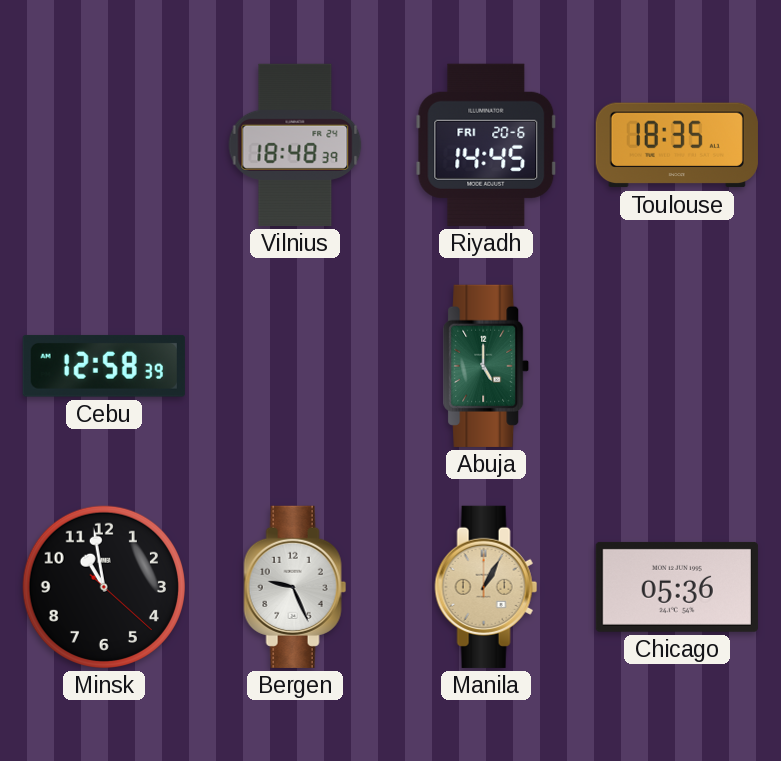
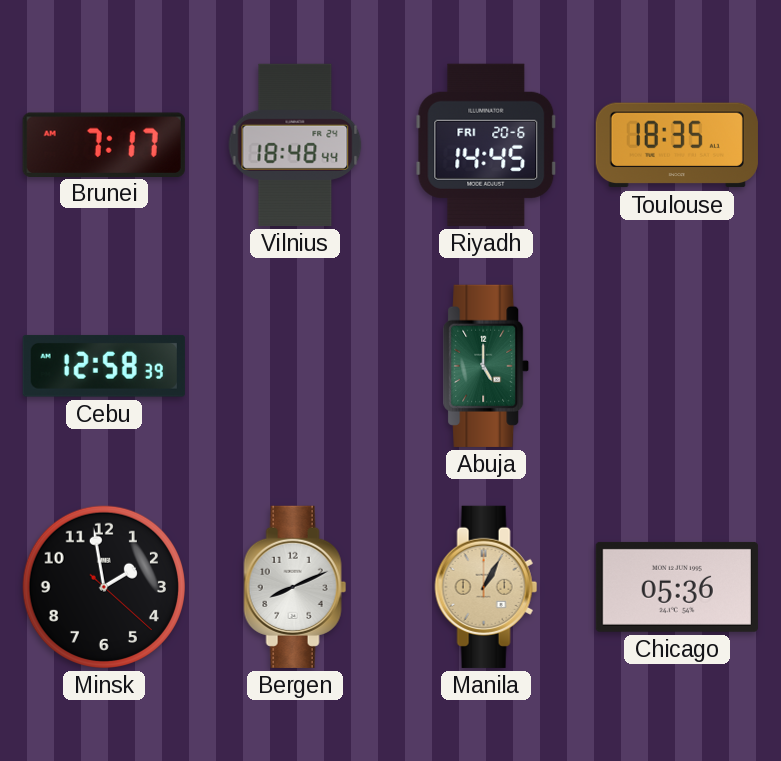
Brunei: none -> 7:17 (104, 144)
Vilnius: 18:48:39 -> 18:48:44 (295, 145)
Minsk: 10:58 -> 1:58 (104, 587)
Bergen: 9:26 -> 8:11 (295, 587)
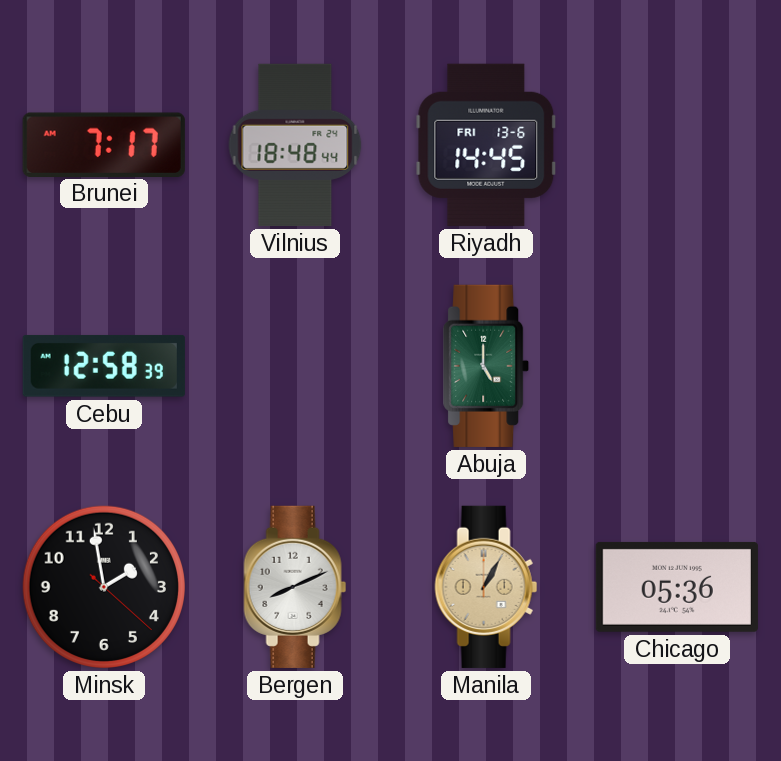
Riyadh date: FRI 20-6 -> FRI 13-6 (486, 145)
Toulouse: 18:35 -> none (677, 145)
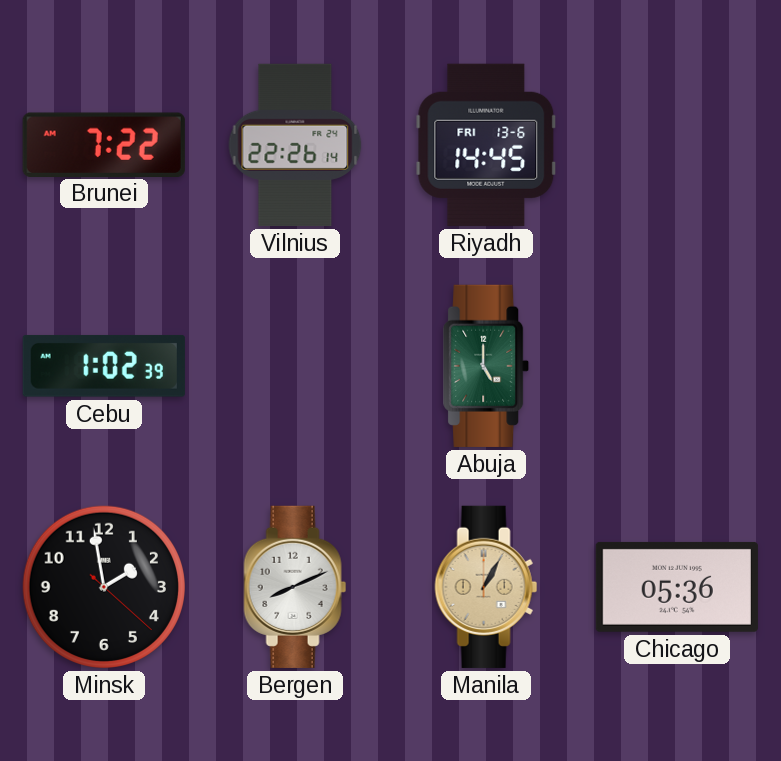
Brunei: 7:17 -> 7:22 (104, 144)
Vilnius: 18:48 -> 22:26 (295, 145)
Cebu: 12:58 -> 1:02 (104, 366)
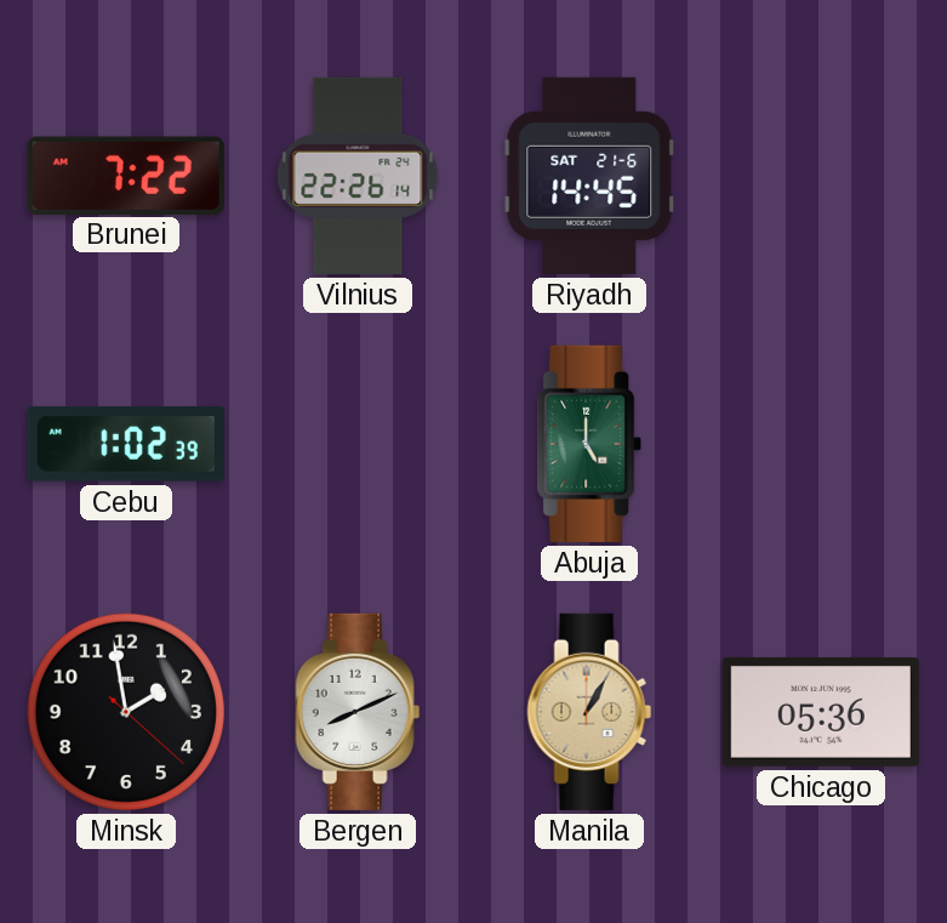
Riyadh date: FRI 13-6 -> SAT 21-6 (589, 176)
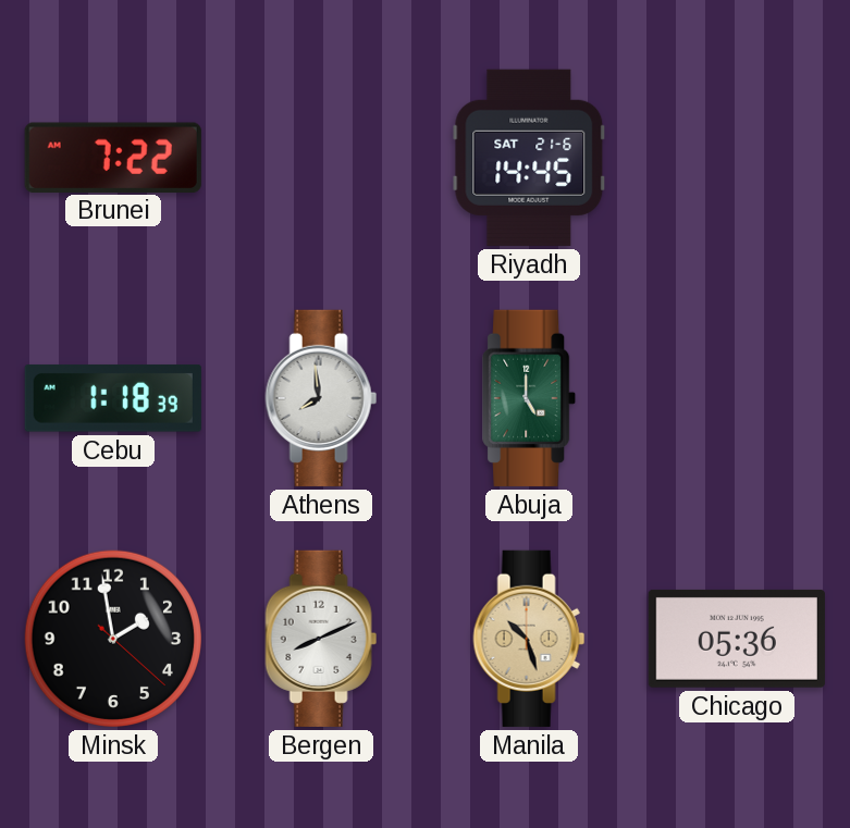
Vilnius: 22:26 -> none (358, 176)
Cebu: 1:02 -> 1:18 (113, 398)
Athens: none -> 7:59 (321, 398)
Manila: 1:05 -> 10:27 (529, 639)
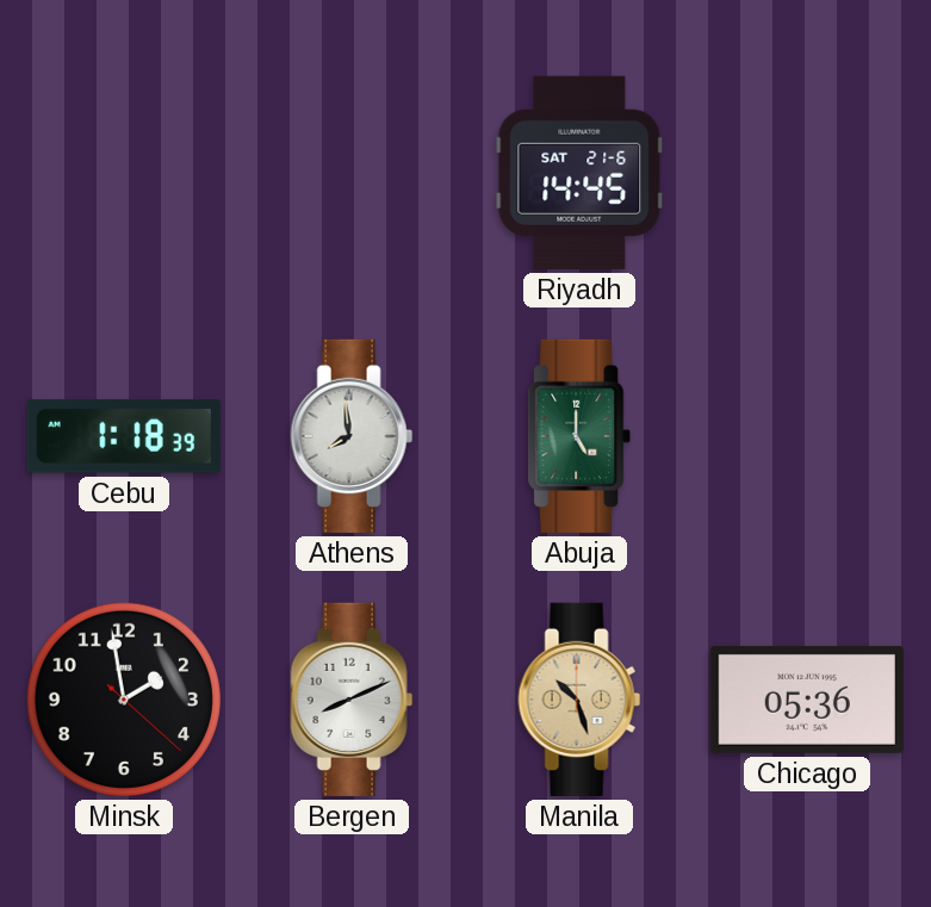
Brunei: 7:22 -> none (113, 157)
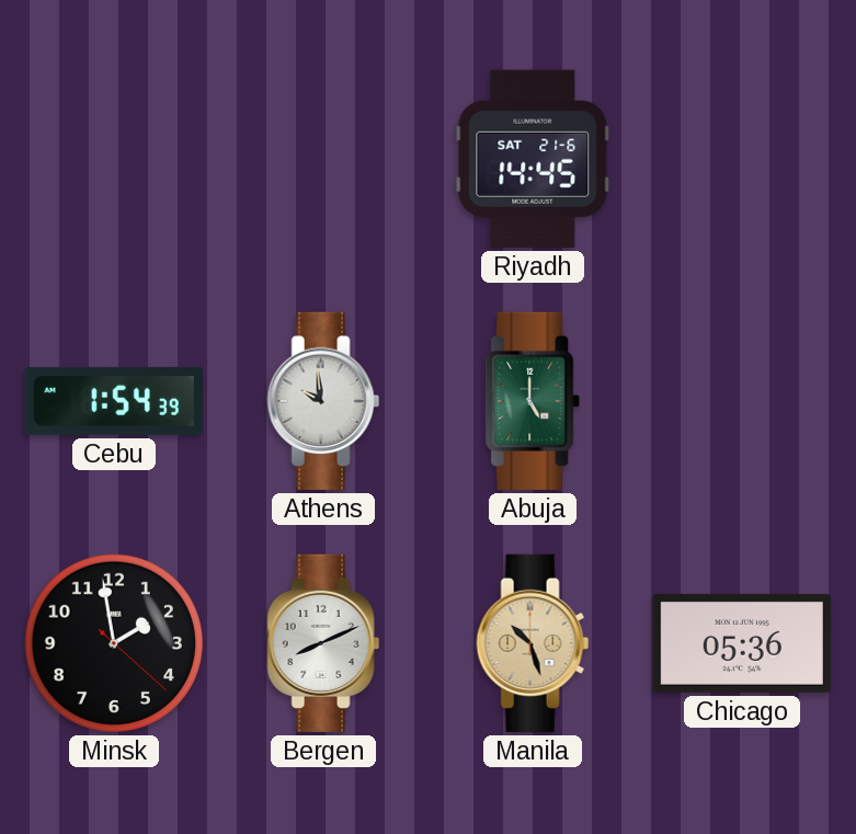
Cebu: 1:18 -> 1:54 (114, 401)
Athens: 7:59 -> 9:59 (323, 401)
